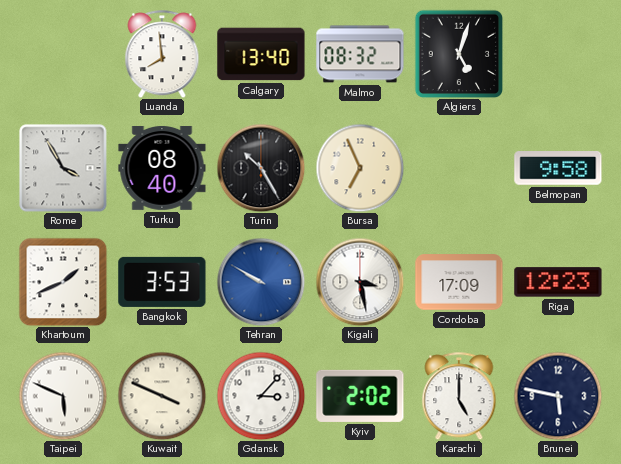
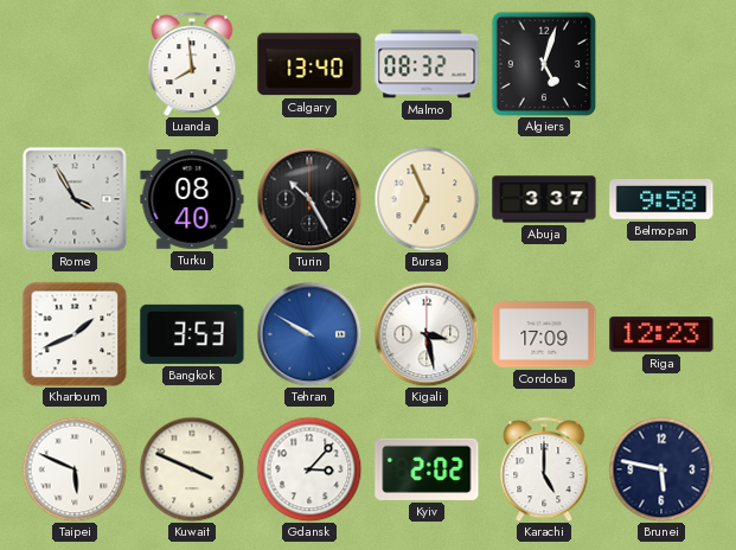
Abuja: none -> 3:37 (544, 199)
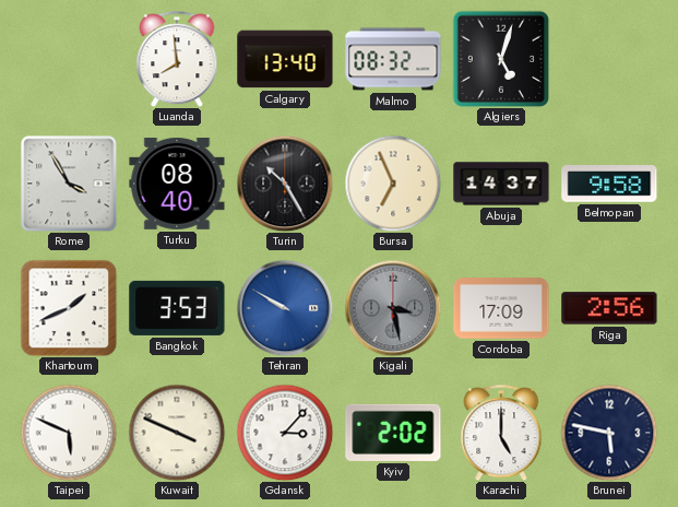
Abuja: 3:37 -> 14:37 (501, 184)
Kigali dial: white -> grey (393, 308)
Riga: 12:23 -> 2:56 (609, 308)
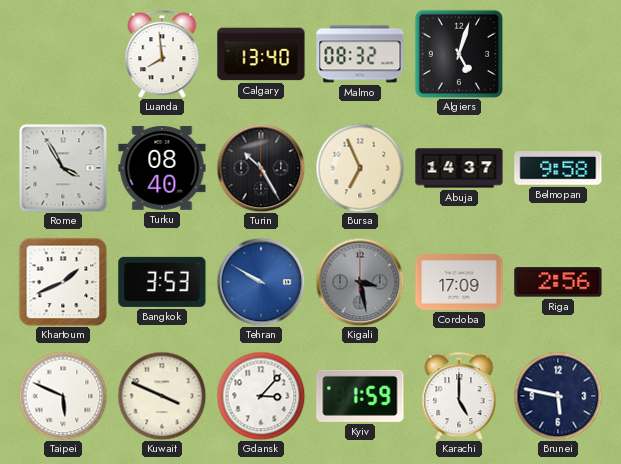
Kyiv: 2:02 -> 1:59 (360, 396)
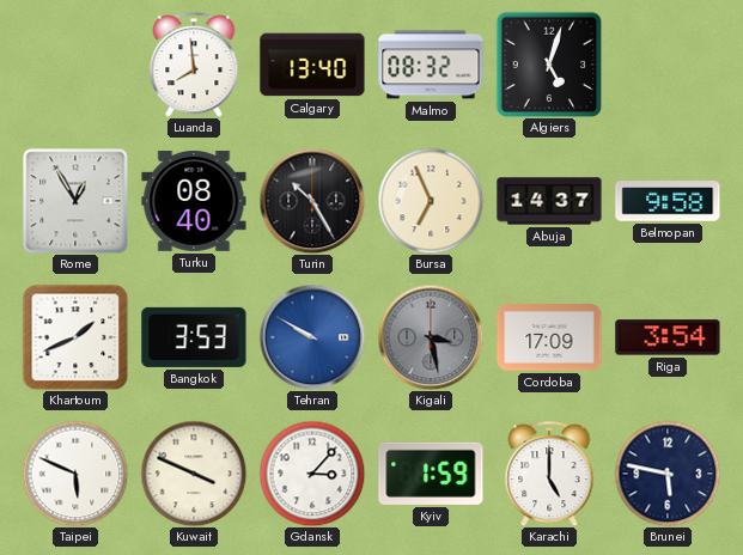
Rome: 3:55 -> 12:55 (75, 201)
Riga: 2:56 -> 3:54 (668, 337)
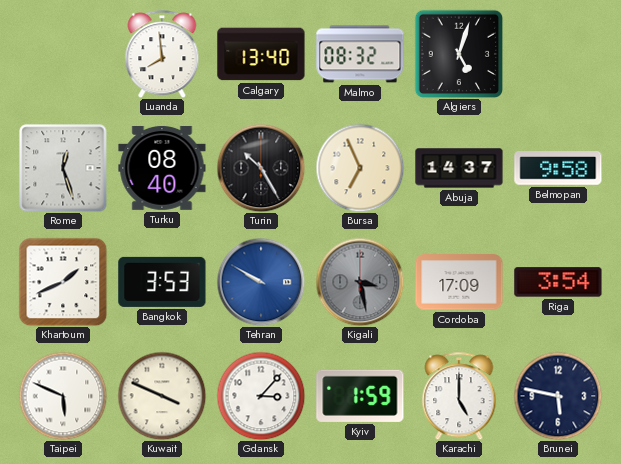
Rome: 12:55 -> 12:27 (63, 168)
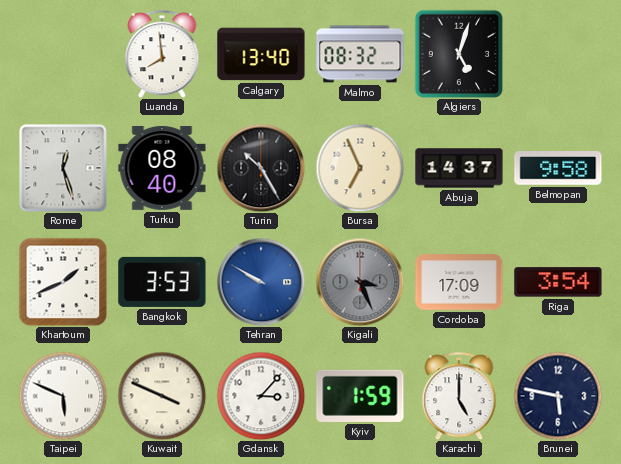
Kigali: 3:28 -> 3:26 (360, 282)
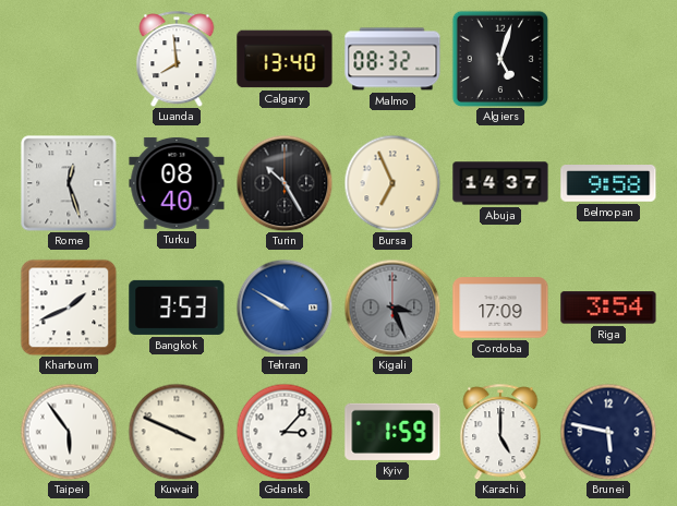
Taipei: 5:49 -> 5:54 (69, 432)
